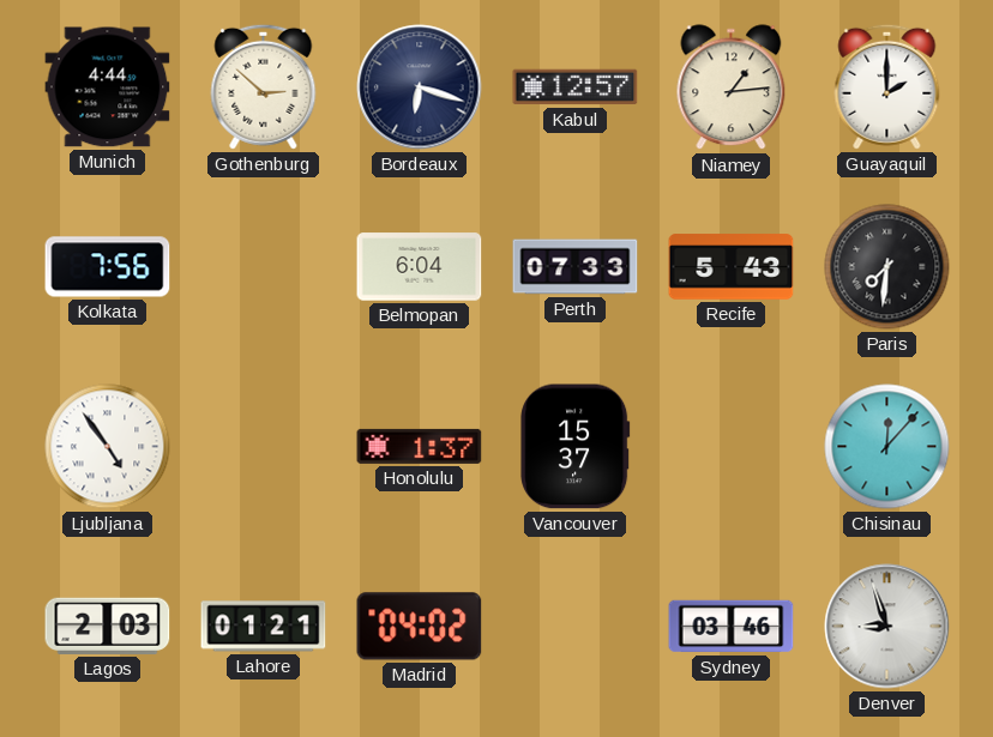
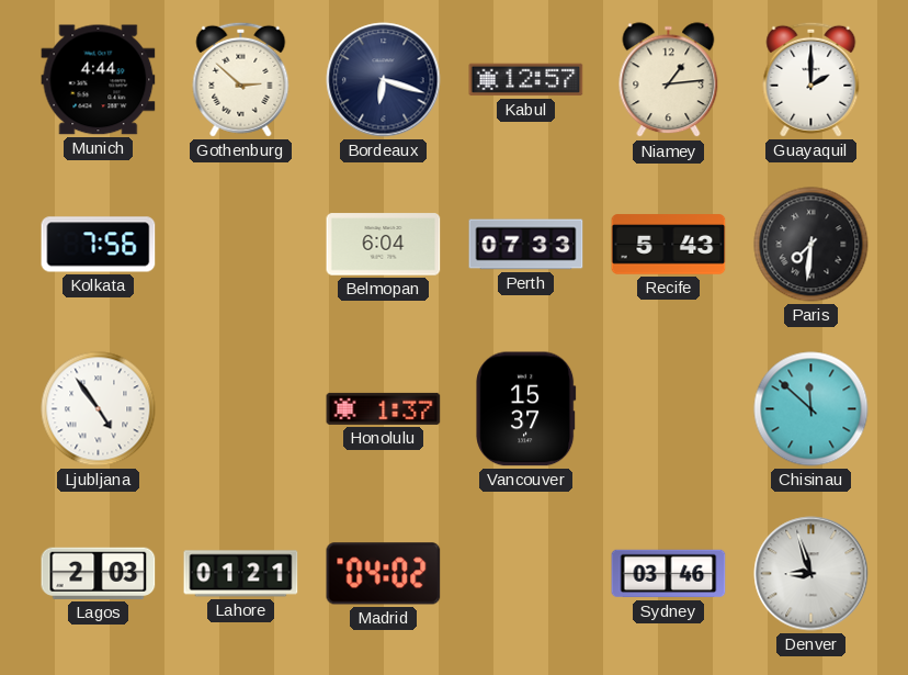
Chisinau: 12:07 -> 11:52 (811, 409)
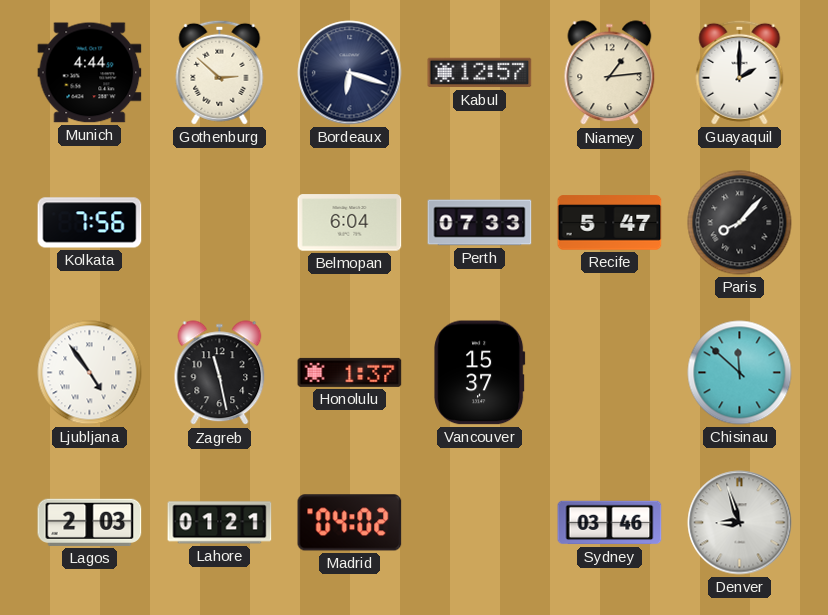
Recife: 5:43 -> 5:47 (610, 223)
Paris: 7:31 -> 8:07 (740, 223)
Zagreb: none -> 11:28 (220, 373)
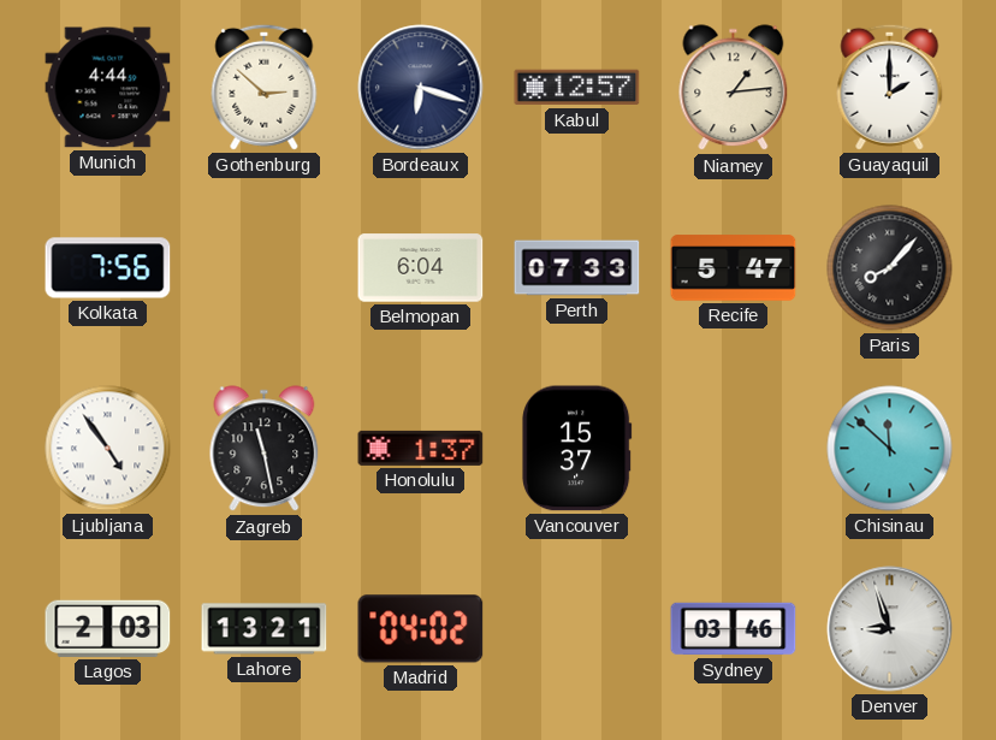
Lahore: 01:21 -> 13:21 (265, 629)
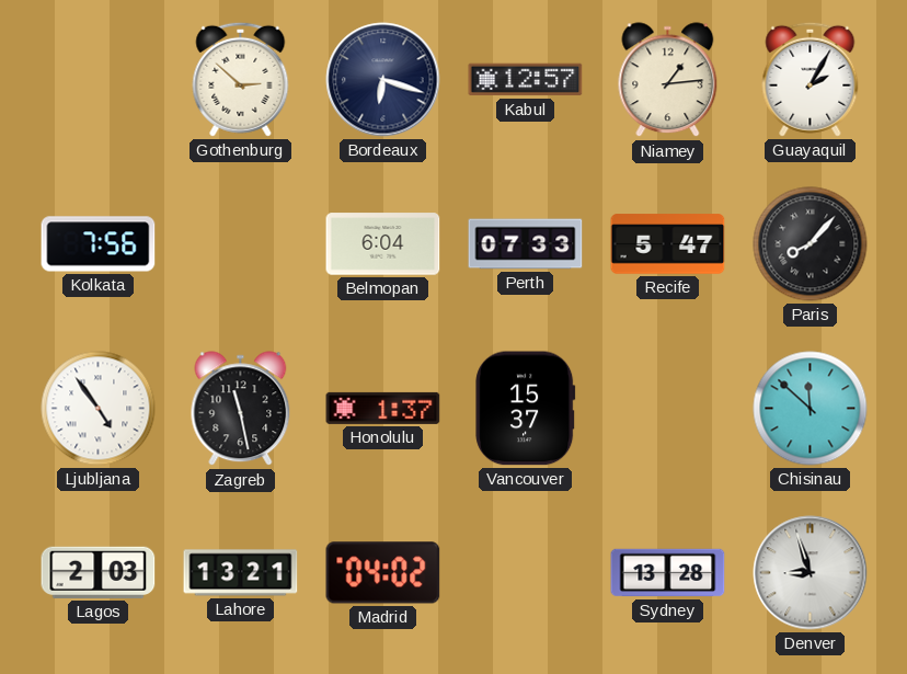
Munich: 4:44 -> none (108, 88)
Guayaquil: 2:00 -> 2:05 (811, 79)
Sydney: 03:46 -> 13:28 (668, 573)
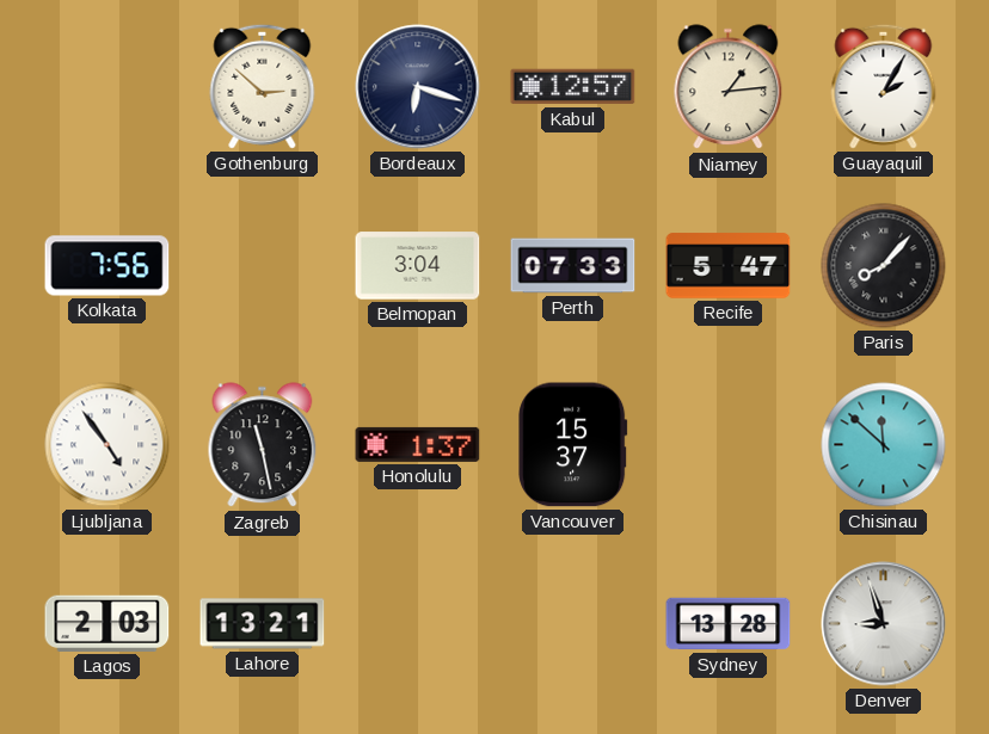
Belmopan: 6:04 -> 3:04 (418, 266)
Madrid: 04:02 -> none (383, 573)
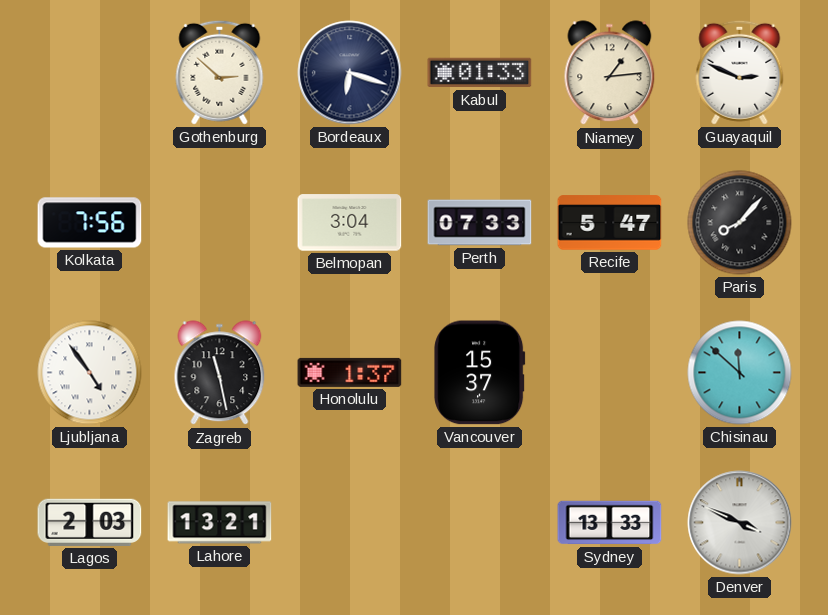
Kabul: 12:57 -> 01:33 (480, 73)
Guayaquil: 2:05 -> 2:49 (740, 72)
Sydney: 13:28 -> 13:33 (610, 523)
Denver: 8:57 -> 3:49 (740, 523)
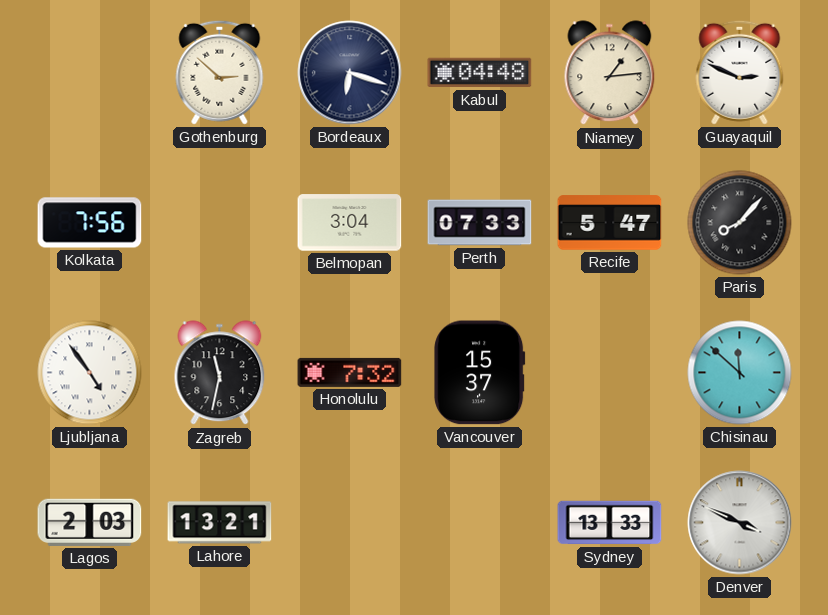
Kabul: 01:33 -> 04:48 (480, 73)
Zagreb: 11:28 -> 11:32 (220, 373)
Honolulu: 1:37 -> 7:32 (350, 372)
